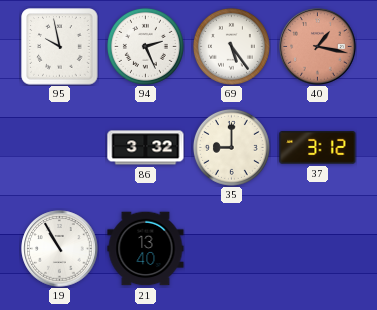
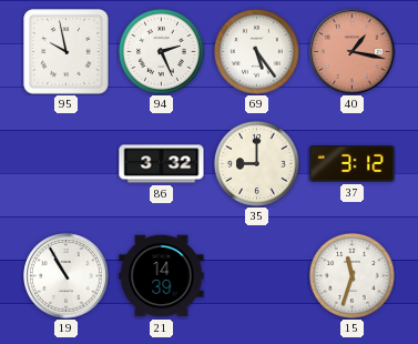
21: 13:40 -> 14:39 (162, 276)
15: none -> 11:33 (351, 275)
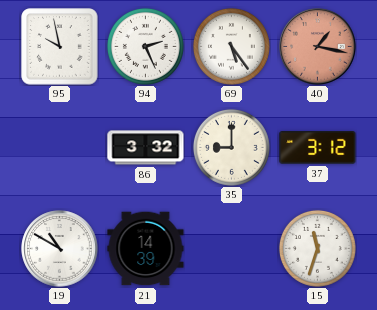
19: 10:55 -> 10:50 (60, 249)
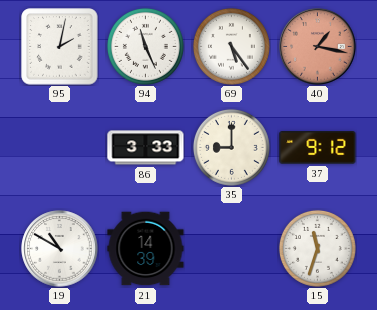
95: 9:58 -> 2:02 (60, 47)
94: 2:26 -> 11:26 (145, 46)
86: 3:32 -> 3:33 (146, 148)
37: 3:12 -> 9:12 (318, 148)
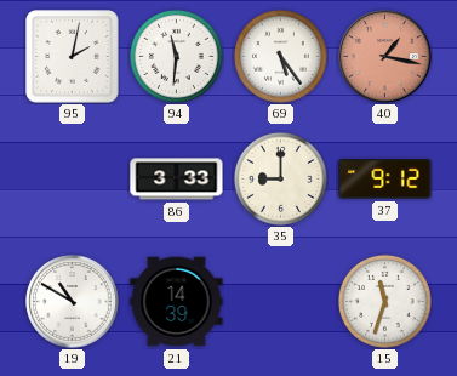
94: 11:26 -> 11:31 (176, 56)
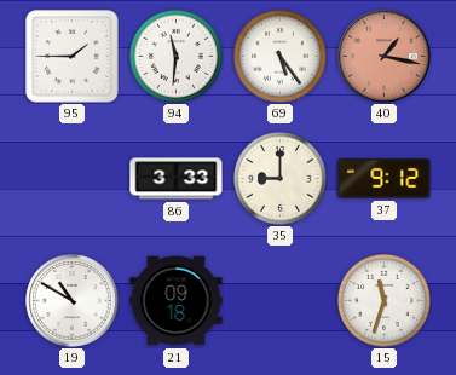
95: 2:02 -> 1:45 (73, 57)
21: 14:39 -> 09:18 (177, 301)
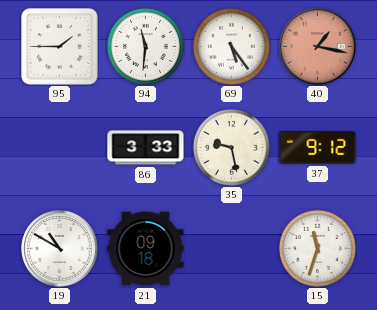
35: 9:00 -> 9:28 (231, 147)
